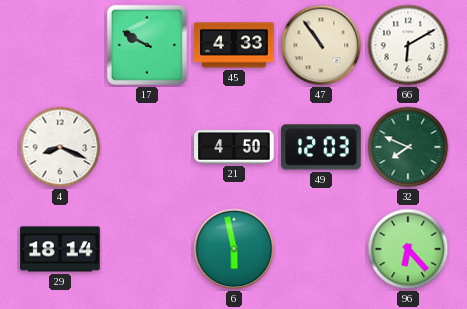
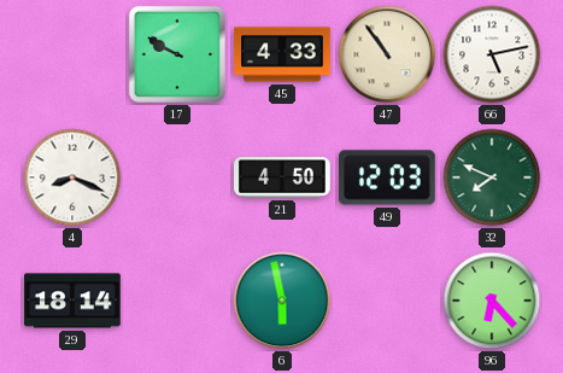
66: 6:10 -> 5:13 (492, 54)
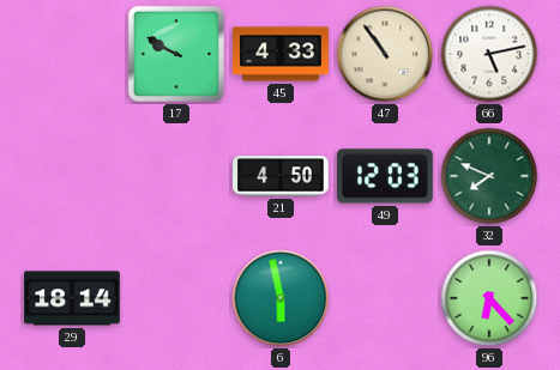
4: 8:19 -> none (72, 177)
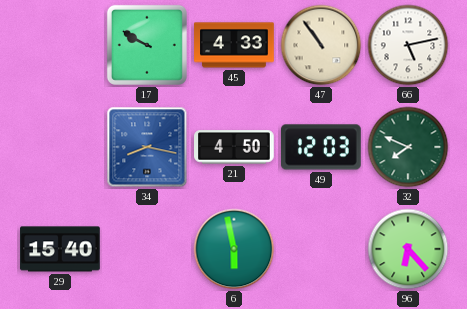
34: none -> 8:17 (147, 147)
29: 18:14 -> 15:40 (60, 249)
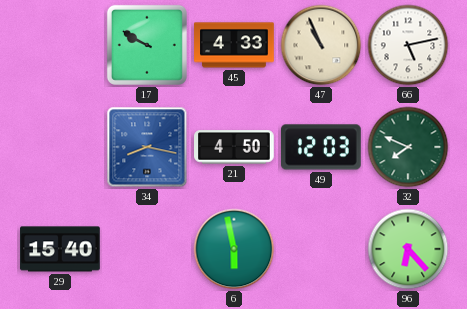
47: 10:54 -> 10:56 (321, 45)
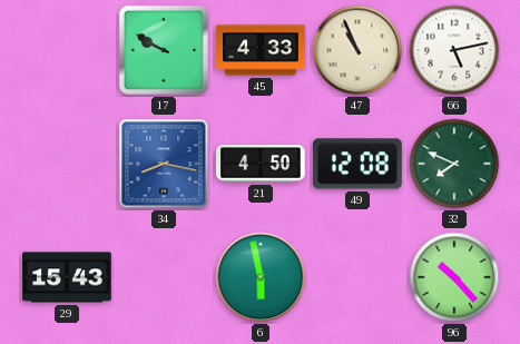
49: 12:03 -> 12:08 (359, 164)
29: 15:40 -> 15:43 (67, 277)
96: 6:23 -> 10:23 (454, 277)
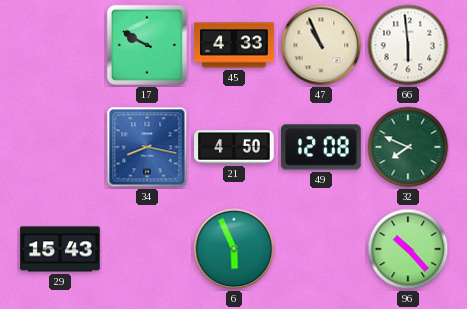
66: 5:13 -> 5:59 (408, 45)
6: 5:58 -> 5:56 (234, 249)
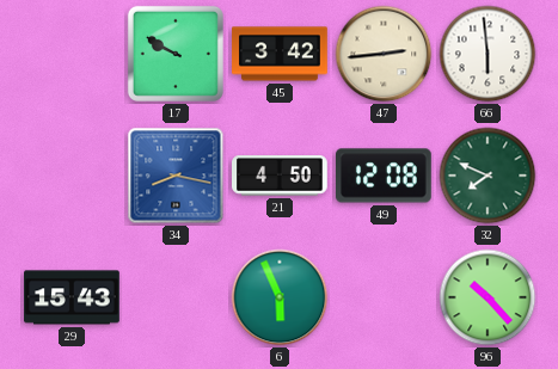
45: 4:33 -> 3:42 (280, 54)
47: 10:56 -> 2:44 (384, 54)
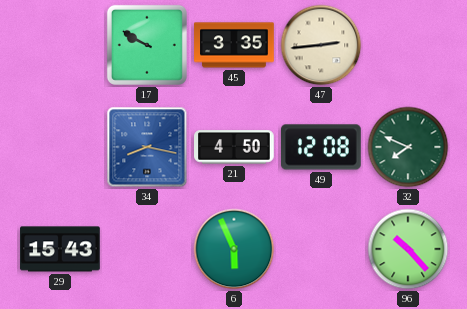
45: 3:42 -> 3:35 (234, 45)
66: 5:59 -> none (488, 54)
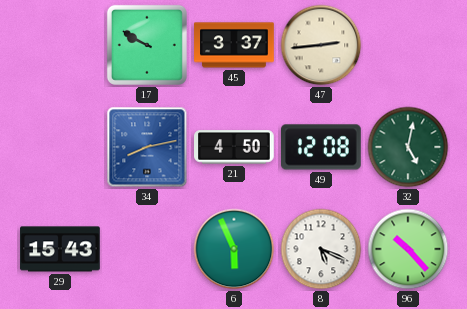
45: 3:35 -> 3:37 (234, 45)
34: 8:17 -> 8:13 (147, 147)
32: 7:49 -> 5:02 (408, 147)
8: none -> 5:19 (321, 249)
